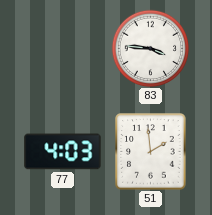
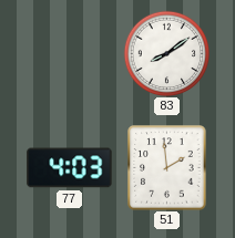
83: 3:46 -> 8:09 (166, 53)
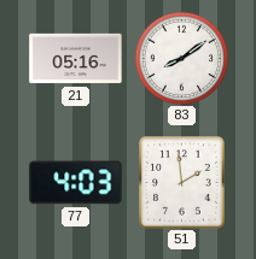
21: none -> 05:16 (76, 59)
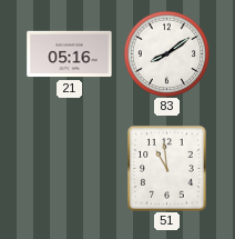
77: 4:03 -> none (76, 183)
51: 1:59 -> 10:59 (167, 169)
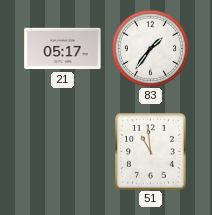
21: 05:16 -> 05:17 (63, 49)
83: 8:09 -> 1:36 (150, 48)
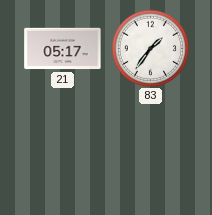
51: 10:59 -> none (151, 152)
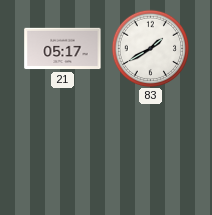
83: 1:36 -> 1:40 (150, 48)
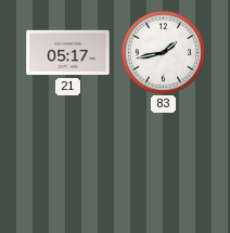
83: 1:40 -> 1:43 (163, 52)
